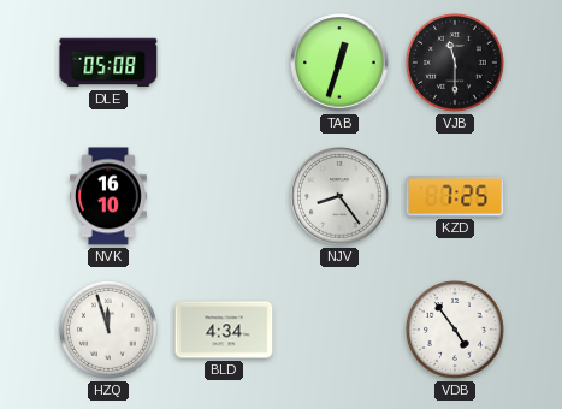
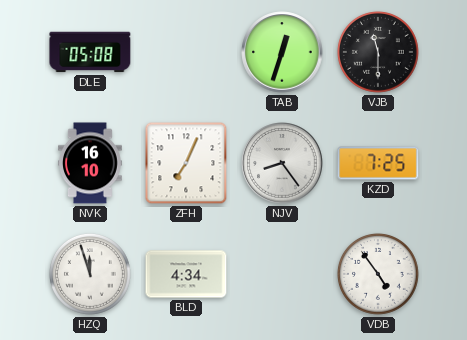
ZFH: none -> 7:04 (186, 163)
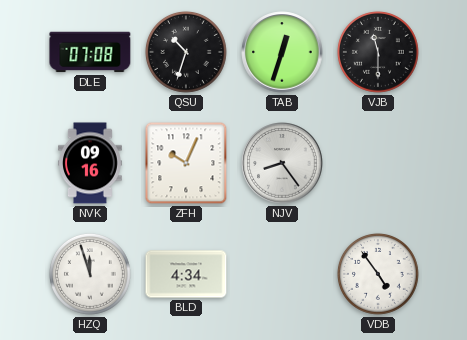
DLE: 05:08 -> 07:08 (90, 52)
QSU: none -> 10:33 (186, 52)
NVK: 16:10 -> 09:16 (91, 163)
ZFH: 7:04 -> 10:04 (186, 163)
KZD: 7:25 -> none (378, 163)
